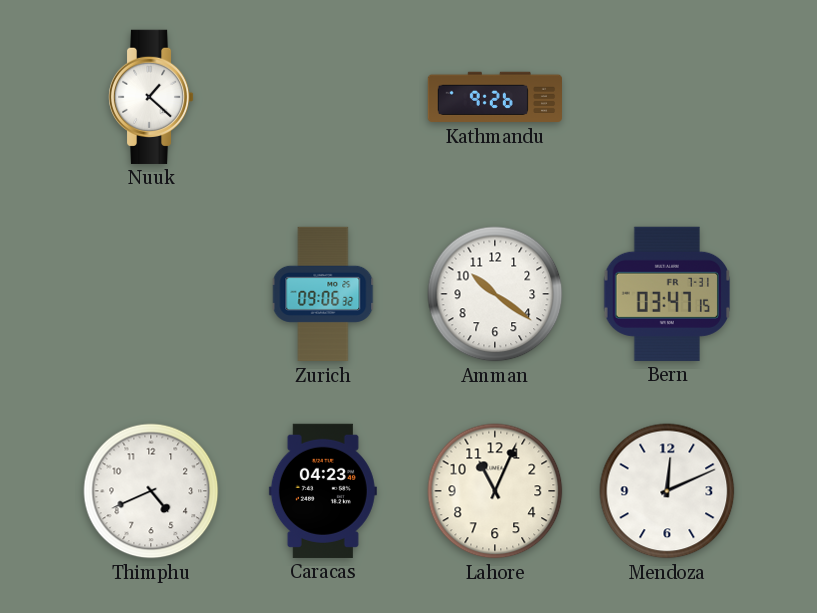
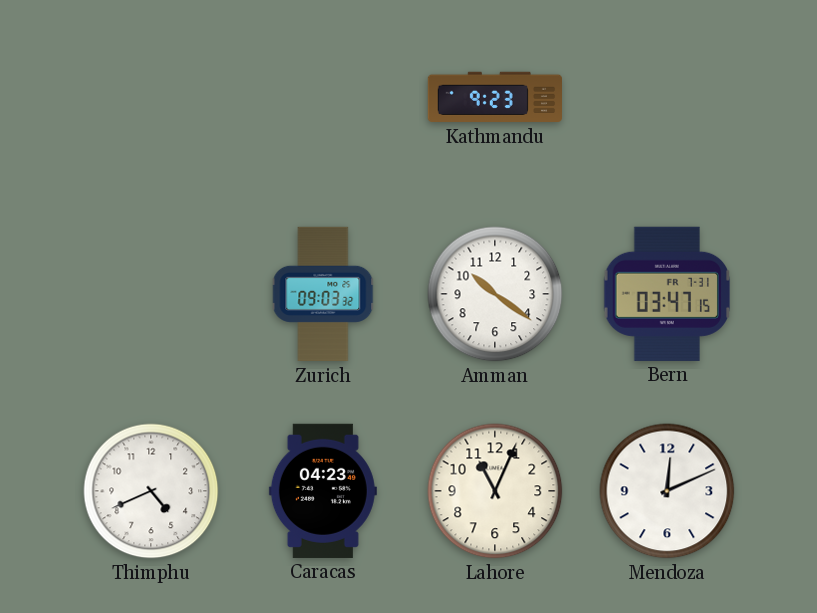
Nuuk: 1:22 -> none (151, 97)
Kathmandu: 9:26 -> 9:23 (494, 97)
Zurich: 09:06 -> 09:03 (323, 294)
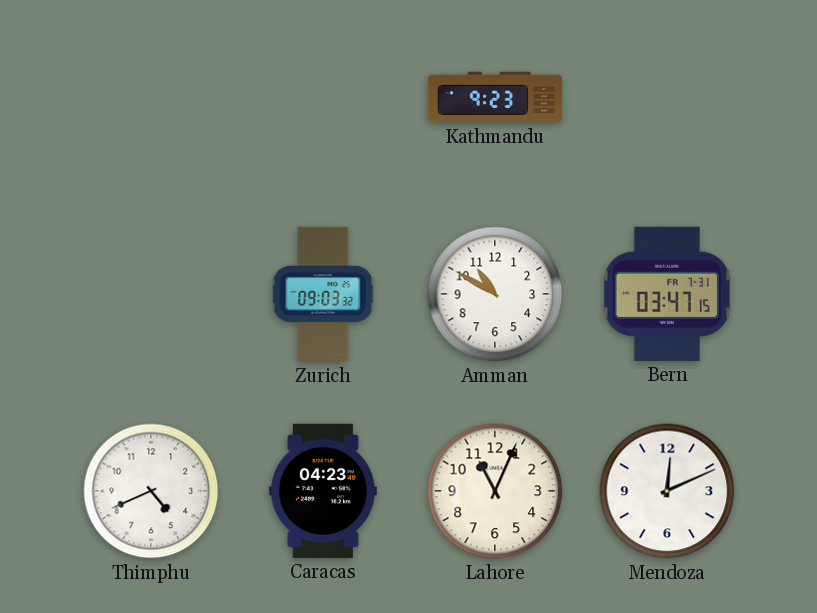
Amman: 10:21 -> 10:50 (495, 294)
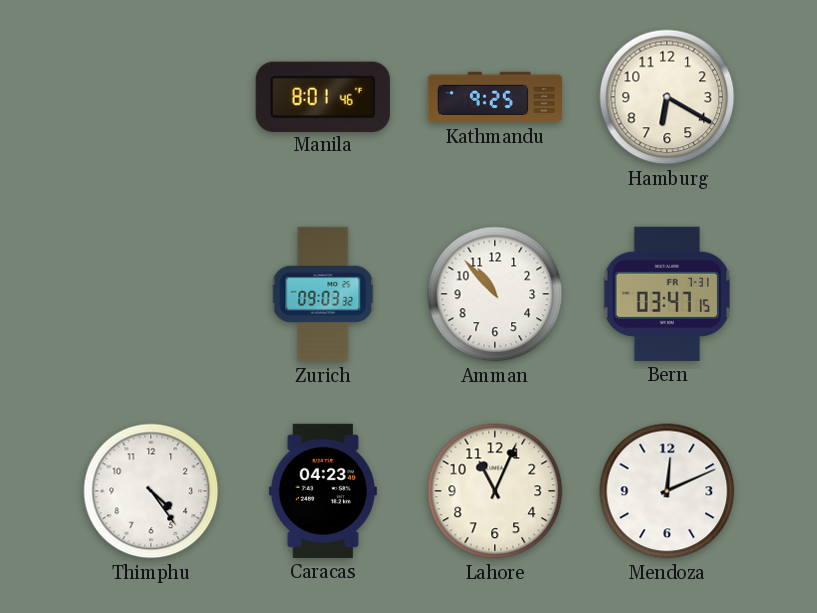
Manila: none -> 8:01 (323, 96)
Kathmandu: 9:23 -> 9:25 (494, 97)
Hamburg: none -> 6:20 (667, 97)
Amman: 10:50 -> 10:53 (495, 294)
Thimphu: 4:41 -> 4:24 (151, 491)
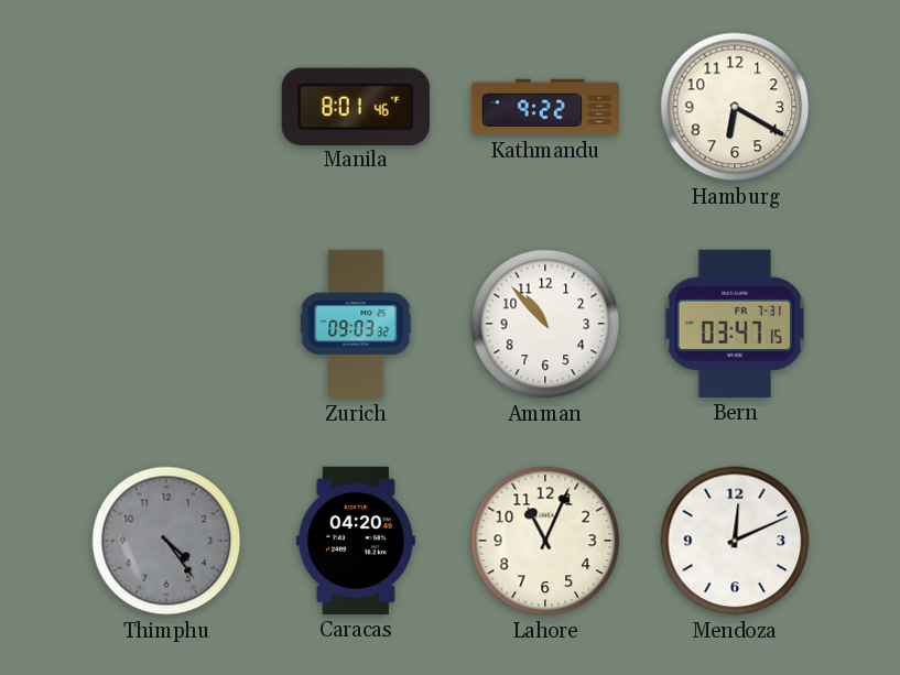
Kathmandu: 9:25 -> 9:22 (544, 107)
Thimphu dial: white -> grey (166, 541)
Caracas: 04:23 -> 04:20 (356, 541)
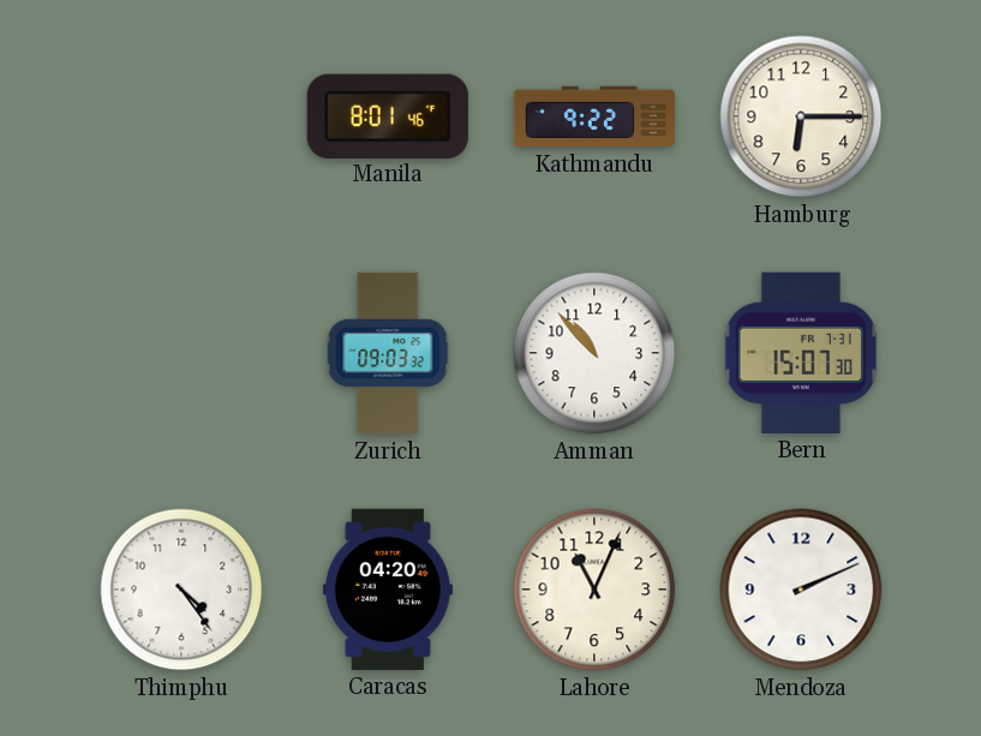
Hamburg: 6:20 -> 6:15 (801, 116)
Bern: 03:47 -> 15:07 (801, 353)
Thimphu dial: grey -> white (181, 590)
Mendoza: 12:11 -> 2:11 (801, 590)
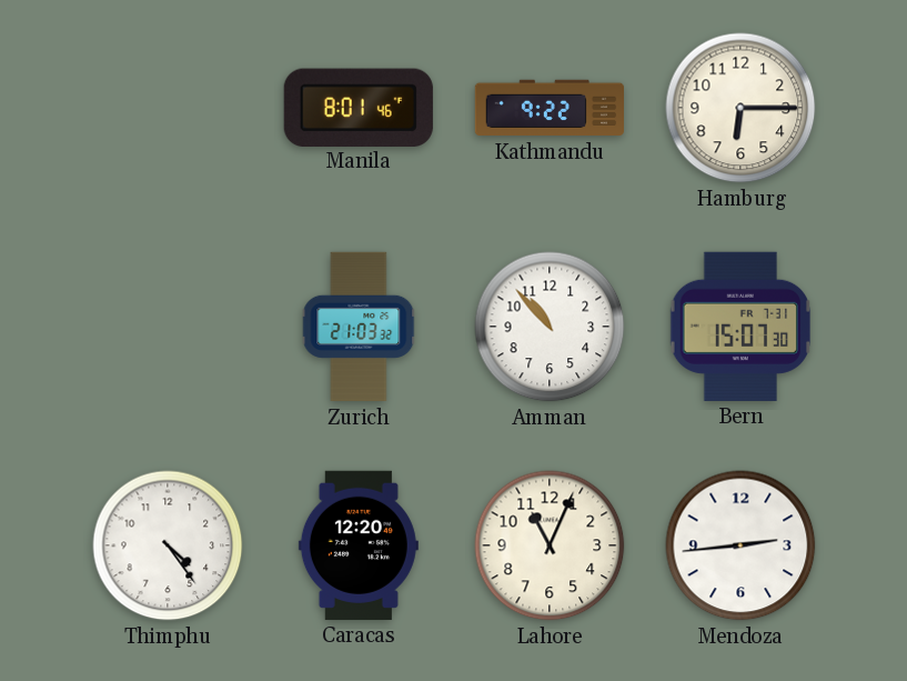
Zurich: 09:03 -> 21:03 (359, 327)
Caracas: 04:20 -> 12:20 (359, 545)
Mendoza: 2:11 -> 2:44 (740, 545)
